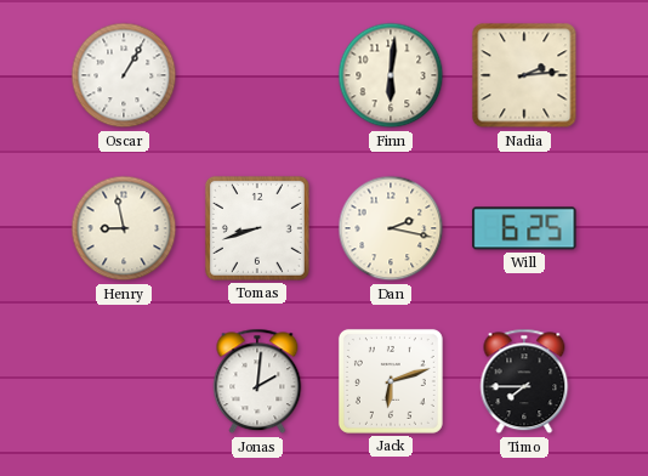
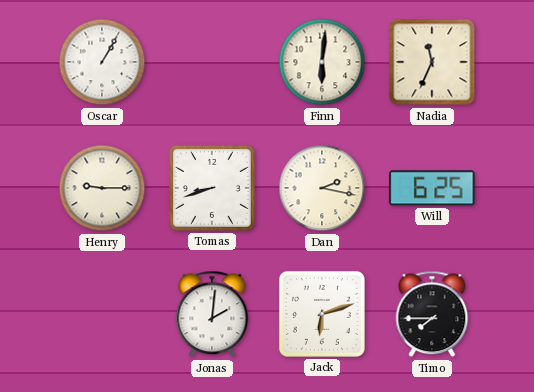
Nadia: 2:14 -> 11:34 (432, 62)
Henry: 8:58 -> 9:15 (102, 188)
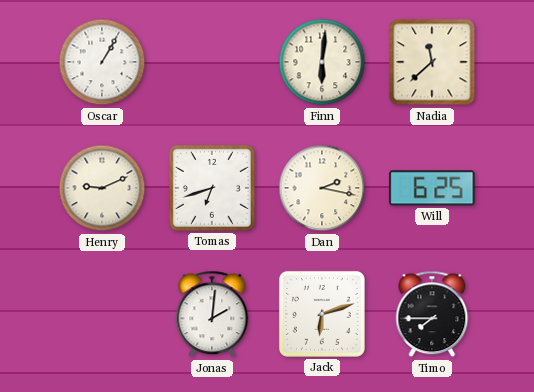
Nadia: 11:34 -> 11:38 (432, 62)
Henry: 9:15 -> 9:11 (102, 188)
Tomas: 8:42 -> 6:42 (212, 188)
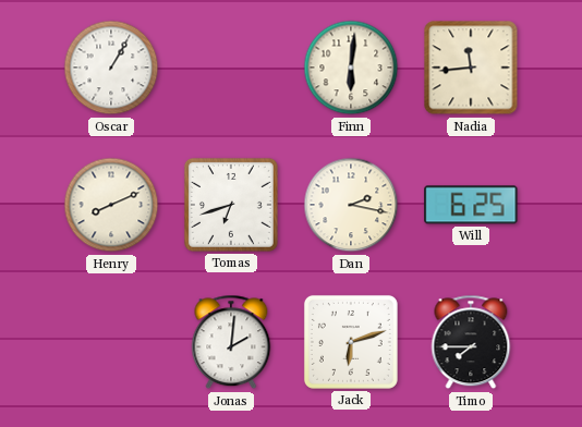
Nadia: 11:38 -> 11:44 (471, 68)
Henry: 9:11 -> 8:11 (111, 205)
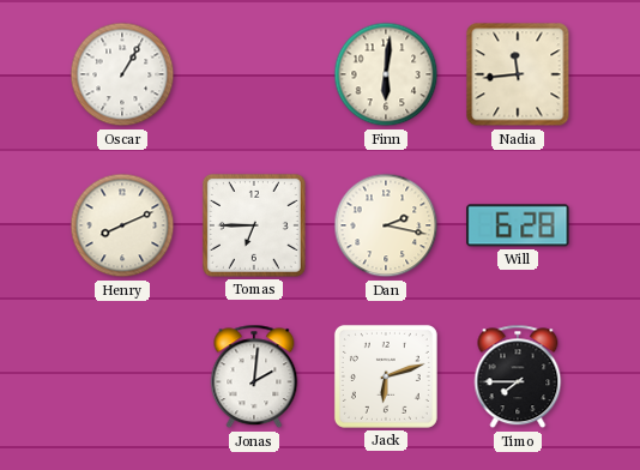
Tomas: 6:42 -> 6:45 (254, 225)
Will: 6:25 -> 6:28 (518, 225)
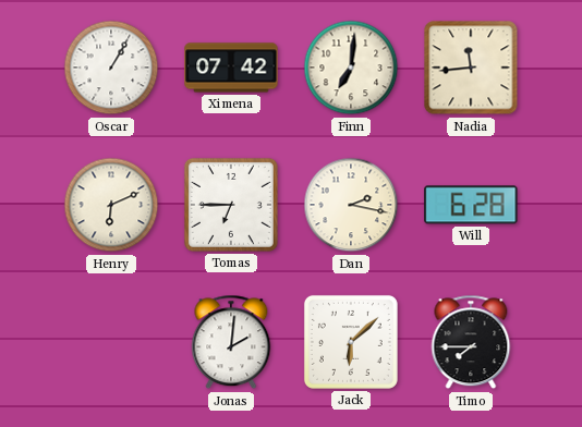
Ximena: none -> 07:42 (231, 68)
Finn: 6:01 -> 7:01 (351, 68)
Henry: 8:11 -> 6:11 (111, 205)
Jack: 6:12 -> 6:08 (351, 342)
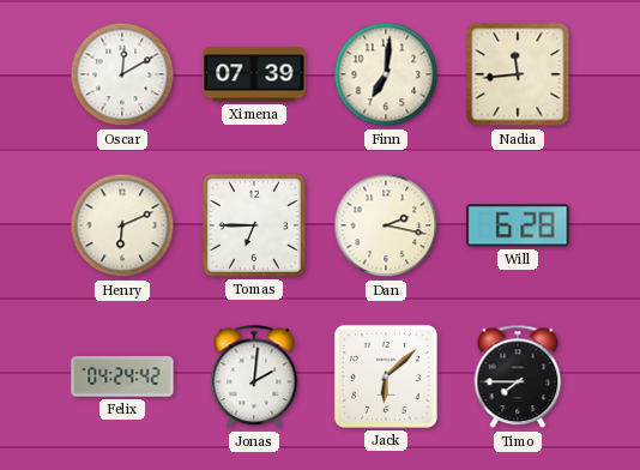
Oscar: 1:05 -> 12:10 (122, 74)
Ximena: 07:42 -> 07:39 (254, 74)
Felix: none -> 04:24 (122, 376)
